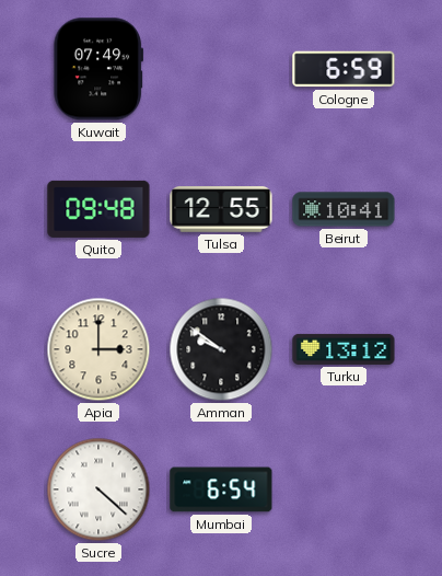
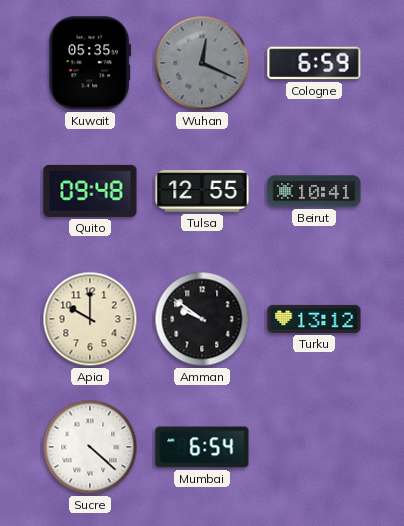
Kuwait: 07:49 -> 05:35 (90, 63)
Wuhan: none -> 12:19 (202, 63)
Apia: 3:00 -> 10:00 (90, 319)
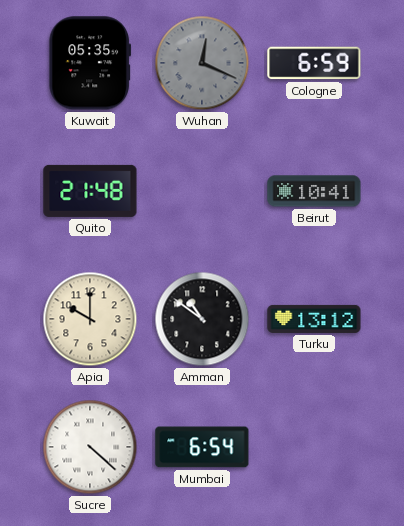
Quito: 09:48 -> 21:48 (90, 191)
Tulsa: 12:55 -> none (202, 191)
Amman: 9:51 -> 10:51 (202, 319)
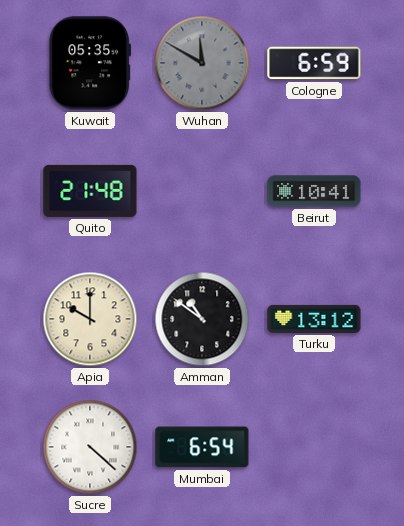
Wuhan: 12:19 -> 11:50 (202, 63)
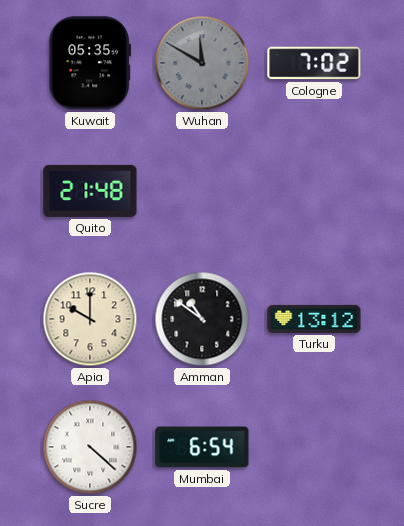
Cologne: 6:59 -> 7:02 (314, 63)
Beirut: 10:41 -> none (314, 191)
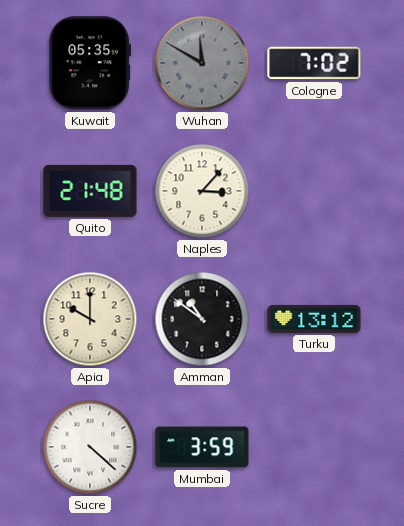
Naples: none -> 3:07 (202, 191)
Mumbai: 6:54 -> 3:59 (202, 447)
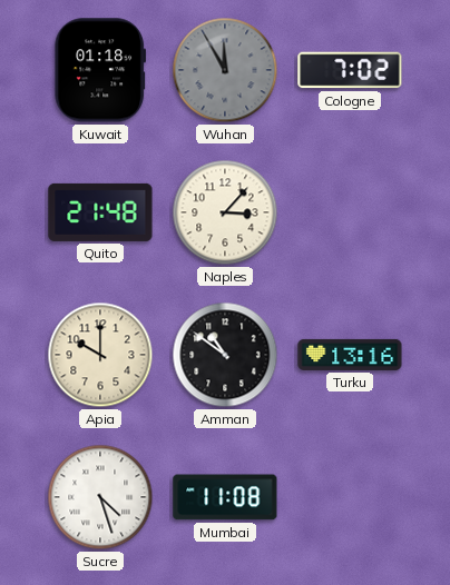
Kuwait: 05:35 -> 01:18 (100, 70)
Wuhan: 11:50 -> 11:55 (225, 70)
Turku: 13:12 -> 13:16 (350, 355)
Sucre: 4:22 -> 4:27 (100, 497)
Mumbai: 3:59 -> 11:08 (225, 497)
